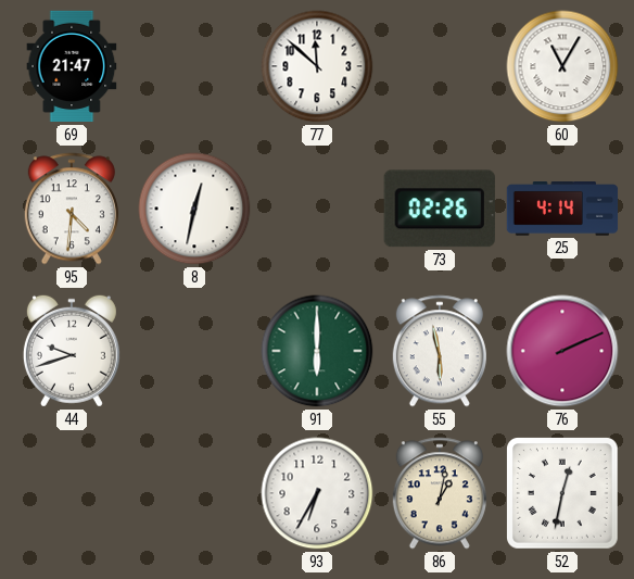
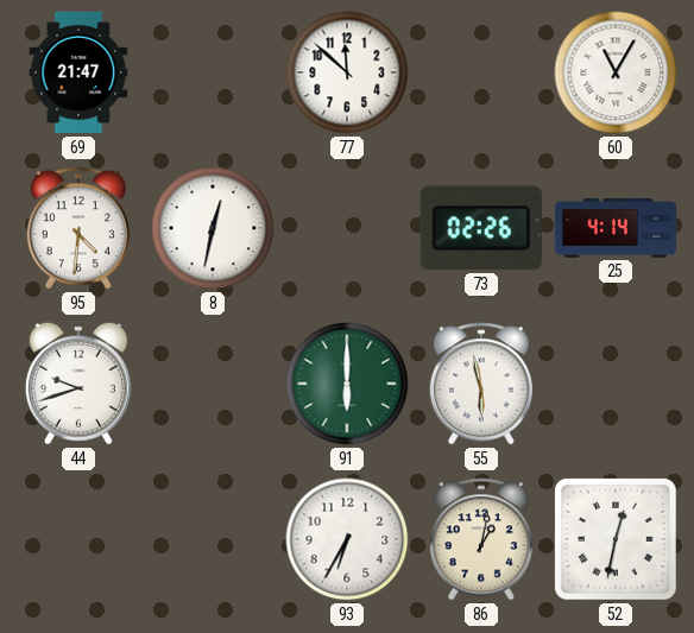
76: 2:11 -> none (562, 351)
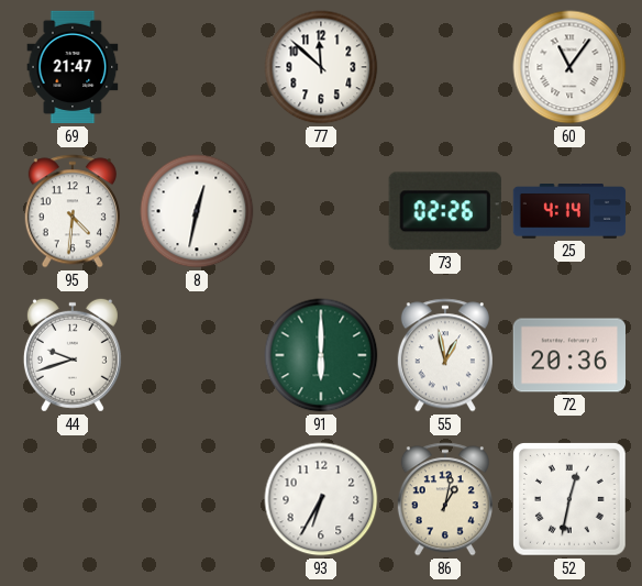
60: 11:05 -> 11:06 (569, 67)
55: 5:58 -> 12:58 (445, 355)
72: none -> 20:36 (568, 355)
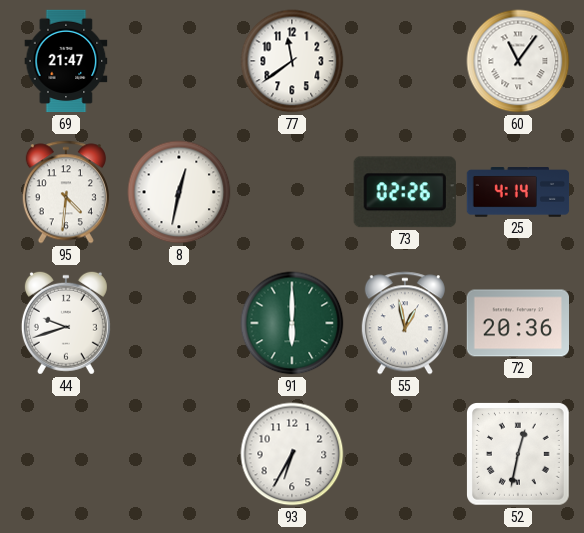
77: 11:52 -> 11:39 (292, 61)
86: 1:02 -> none (445, 499)
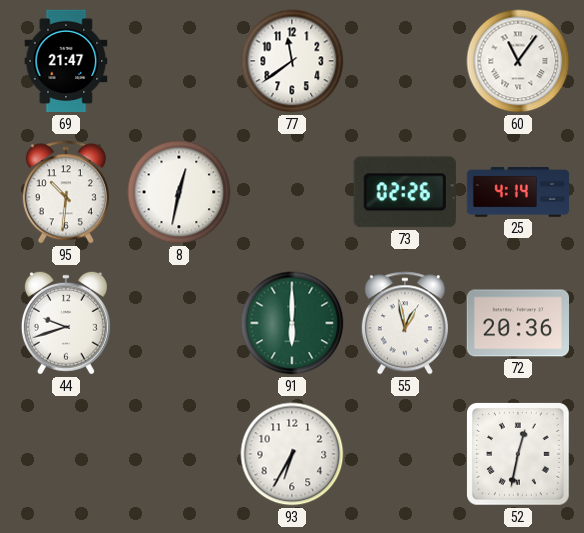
95: 4:31 -> 10:31 (66, 192)
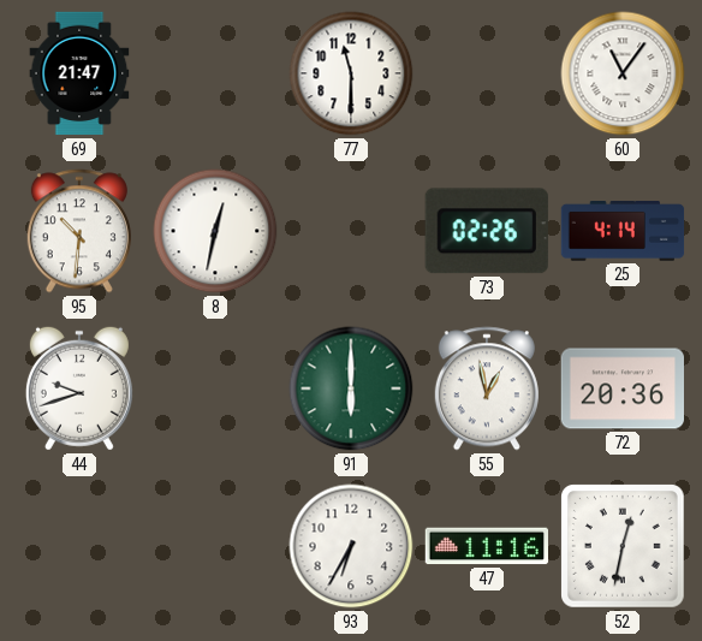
77: 11:39 -> 11:30 (351, 73)
47: none -> 11:16 (486, 546)
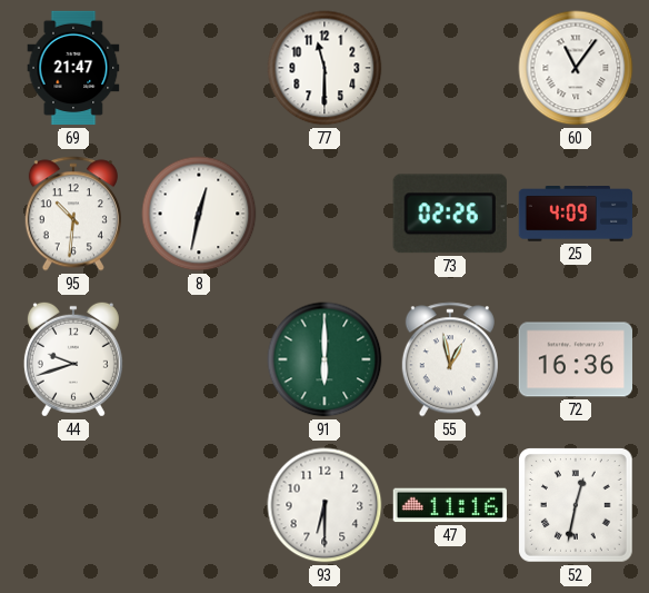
25: 4:14 -> 4:09 (576, 215)
72: 20:36 -> 16:36 (575, 359)
93: 6:35 -> 6:30 (324, 505)
